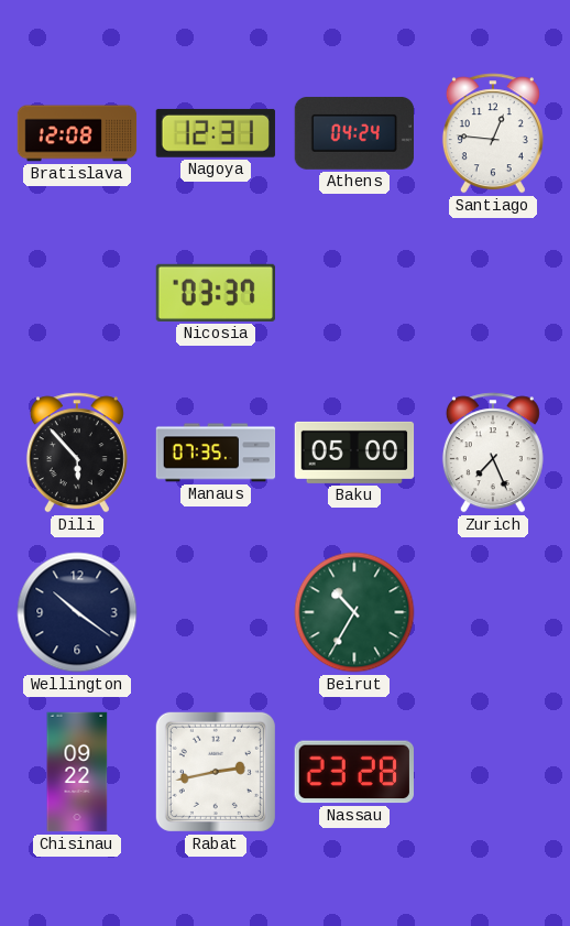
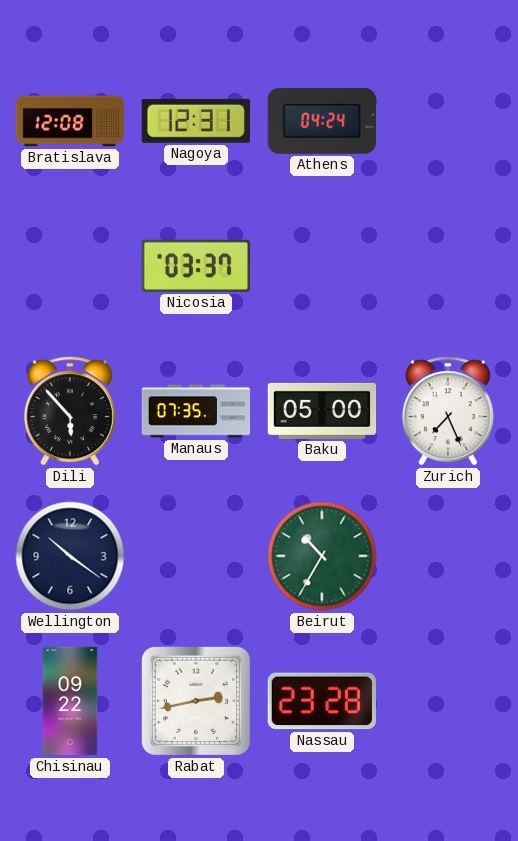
Santiago: 12:46 -> none (493, 133)
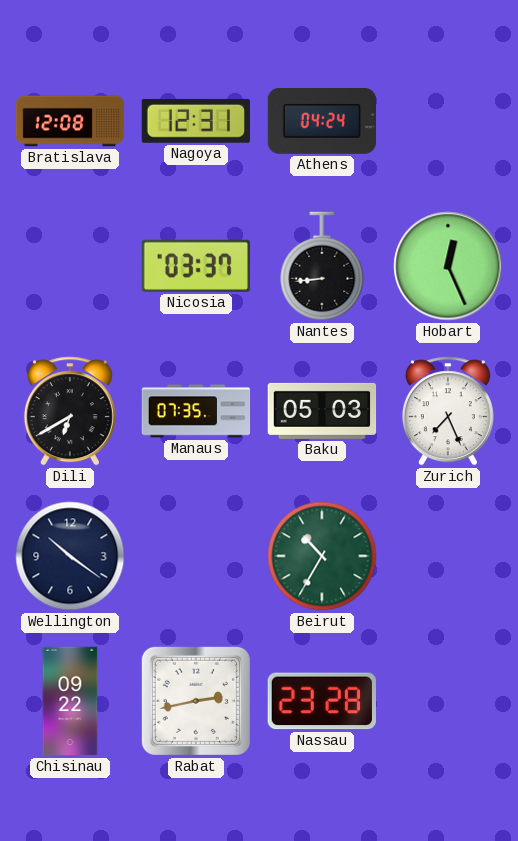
Nantes: none -> 8:44 (322, 266)
Hobart: none -> 12:26 (448, 266)
Dili: 5:53 -> 6:40 (70, 411)
Baku: 05:00 -> 05:03 (322, 411)
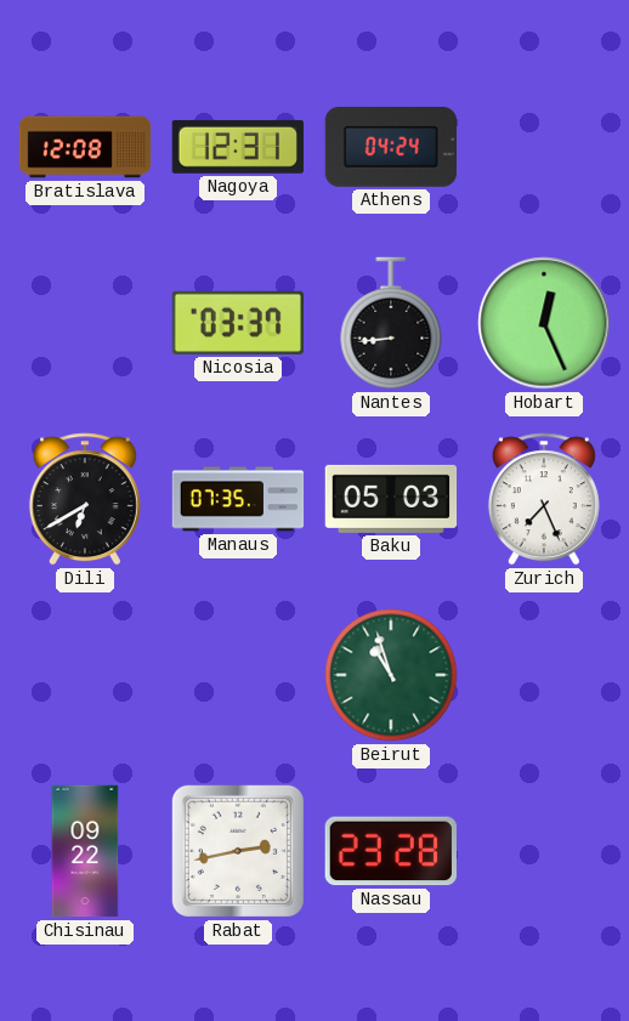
Wellington: 10:21 -> none (70, 556)
Beirut: 10:35 -> 10:57 (391, 675)
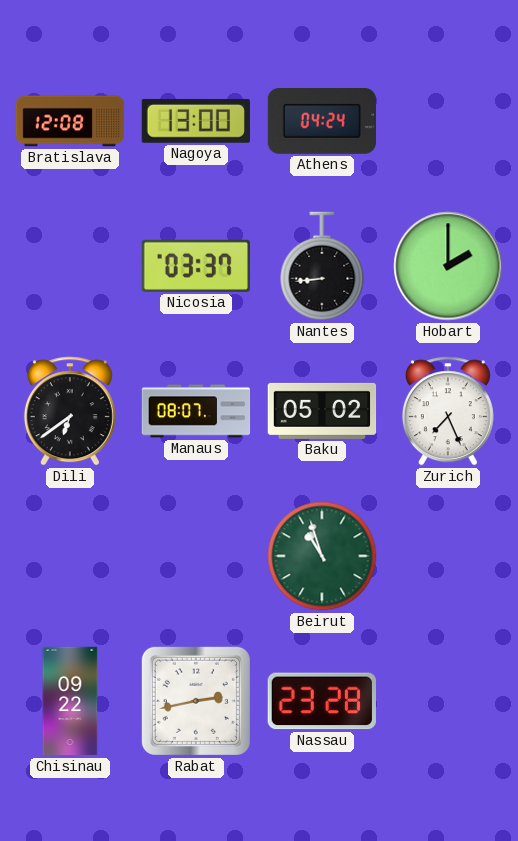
Nagoya: 12:31 -> 13:00 (196, 121)
Hobart: 12:26 -> 2:00 (448, 266)
Dili: 6:40 -> 6:39 (70, 411)
Manaus: 07:35 -> 08:07 (196, 411)
Baku: 05:03 -> 05:02 (322, 411)
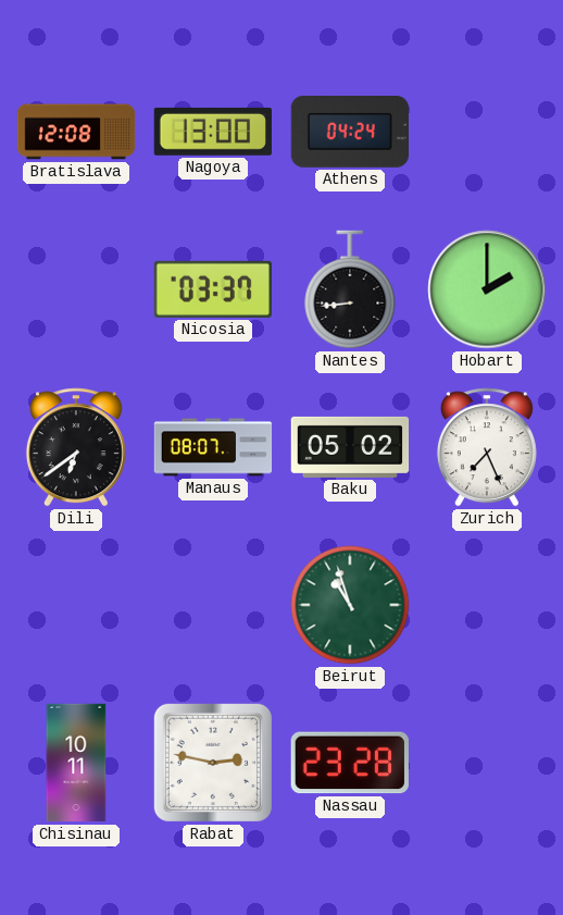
Chisinau: 09:22 -> 10:11 (76, 763)
Rabat: 2:43 -> 2:47 (213, 763)
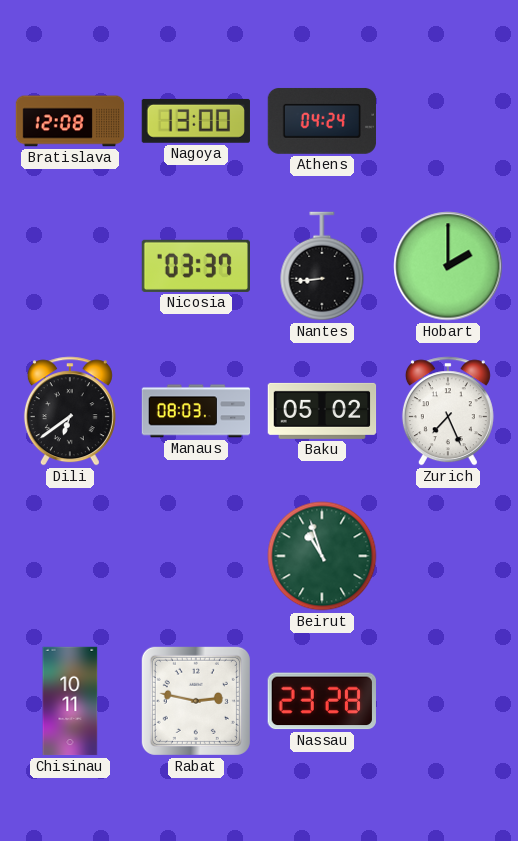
Manaus: 08:07 -> 08:03 (196, 411)
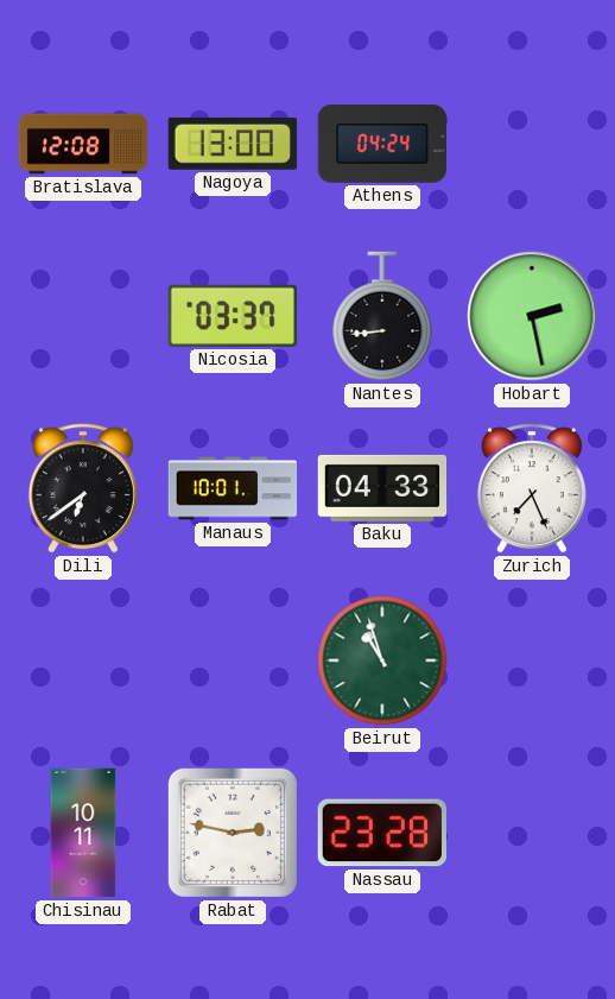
Hobart: 2:00 -> 2:28 (532, 316)
Manaus: 08:03 -> 10:01 (233, 488)
Baku: 05:02 -> 04:33 (382, 488)
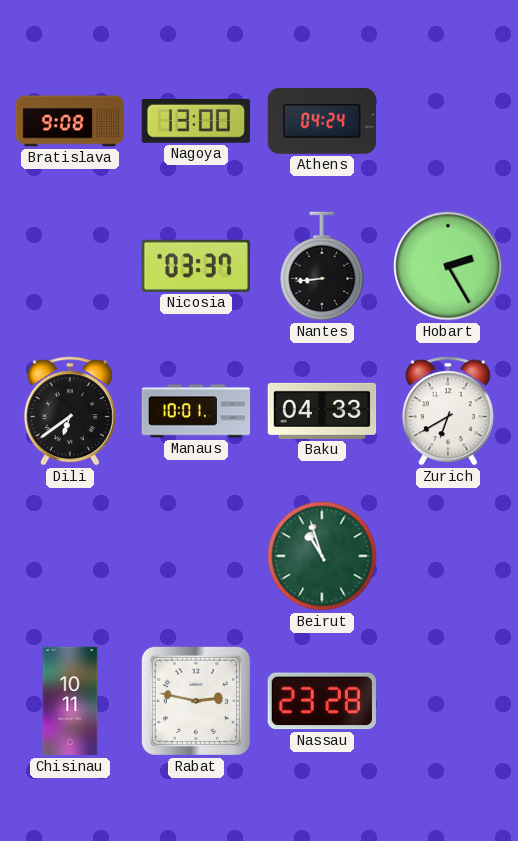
Bratislava: 12:08 -> 9:08 (70, 121)
Hobart: 2:28 -> 2:25 (448, 266)
Zurich: 7:26 -> 6:40 (448, 411)
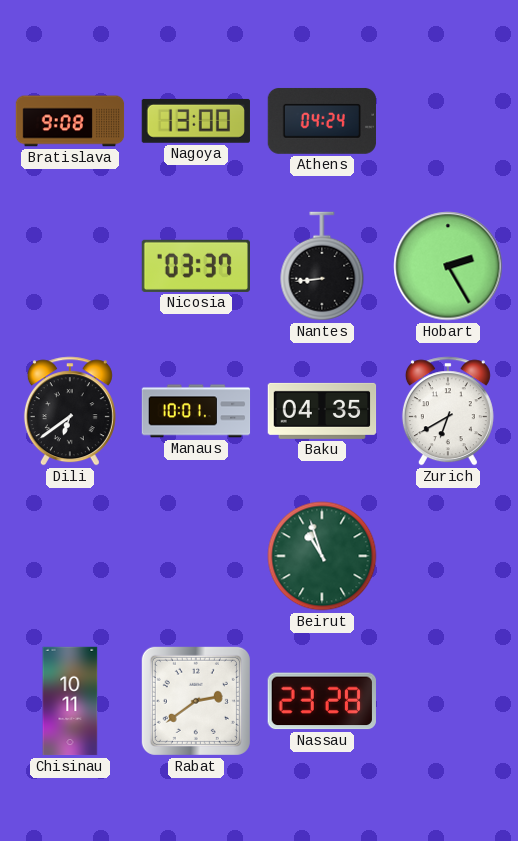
Baku: 04:33 -> 04:35 (322, 411)
Rabat: 2:47 -> 2:39 (196, 701)
